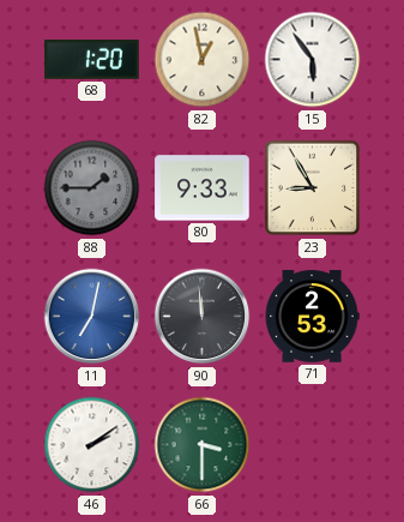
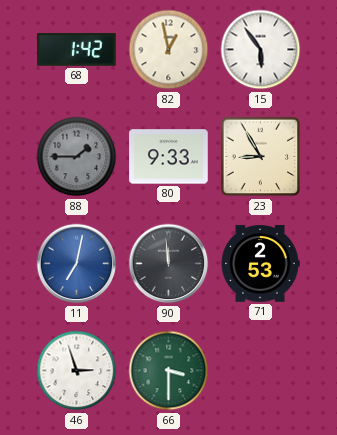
68: 1:20 -> 1:42 (77, 50)
46: 2:09 -> 2:57 (77, 371)
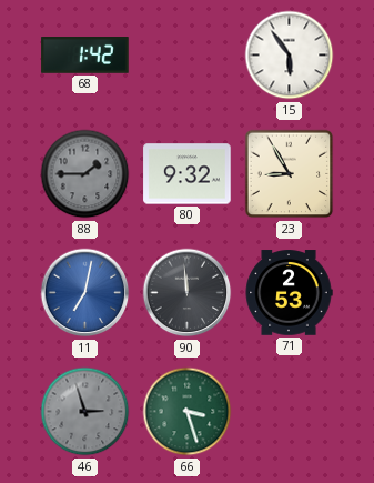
82: 12:58 -> none (169, 50)
80: 9:33 -> 9:32 (188, 174)
46 dial: white -> grey (85, 412)
66: 3:30 -> 3:27 (188, 412)
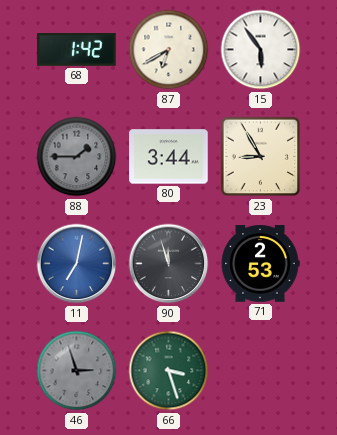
87: none -> 6:40 (169, 50)
80: 9:32 -> 3:44 (169, 157)
90: 11:59 -> 11:57 (169, 264)
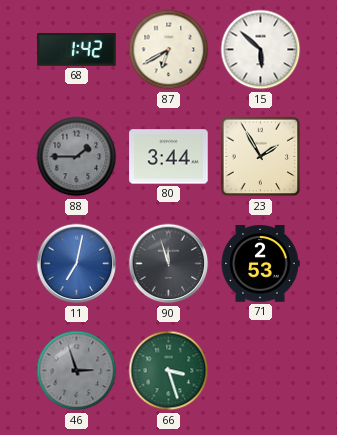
15: 5:54 -> 5:52 (261, 50)
23: 8:55 -> 1:55 (261, 157)
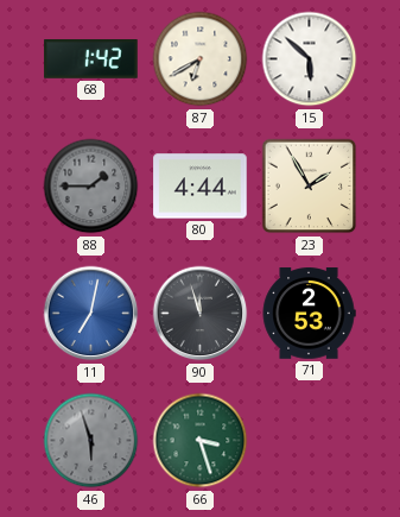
80: 3:44 -> 4:44 (201, 187)
46: 2:57 -> 5:57 (91, 441)
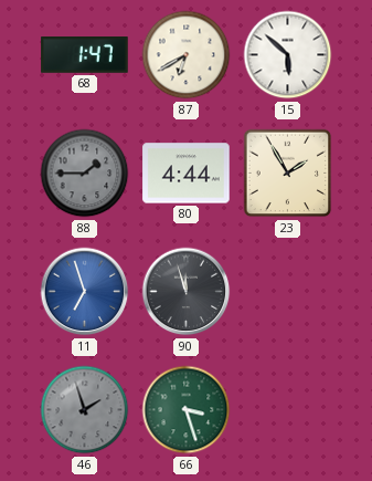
68: 1:42 -> 1:47 (85, 55)
11: 7:02 -> 6:57 (85, 292)
71: 2:53 -> none (309, 314)
46: 5:57 -> 1:57 (85, 410)
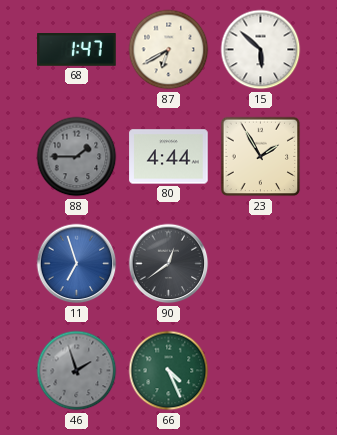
90: 11:57 -> 12:39 (169, 264)
66: 3:27 -> 4:26 (169, 371)
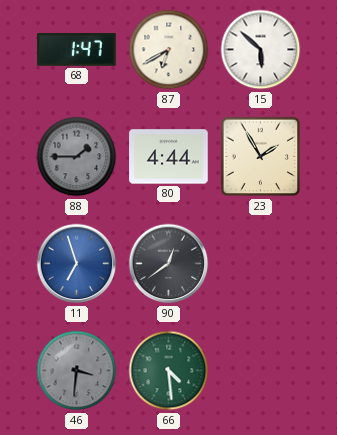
46: 1:57 -> 3:31 (77, 371)
66: 4:26 -> 4:29 (169, 371)
